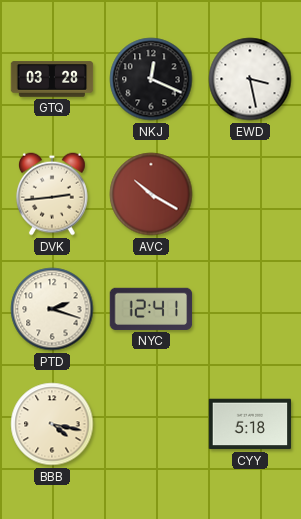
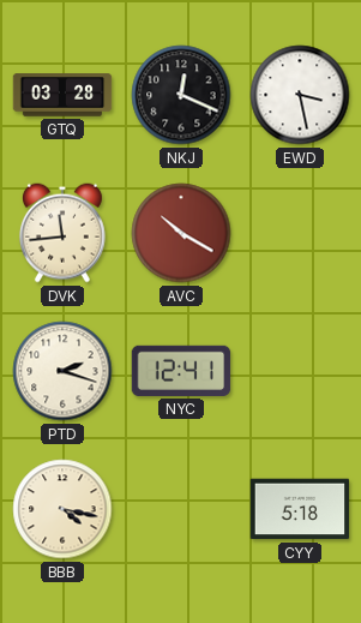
DVK: 2:44 -> 11:44 (62, 233)
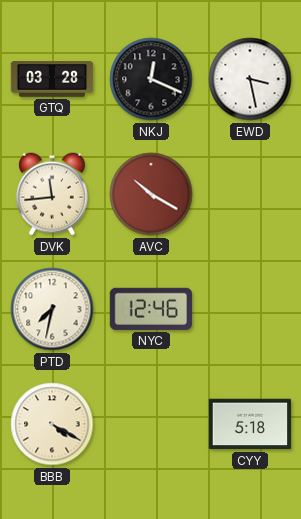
PTD: 2:18 -> 7:32 (52, 309)
NYC: 12:41 -> 12:46 (151, 309)
BBB: 4:17 -> 4:20 (52, 424)
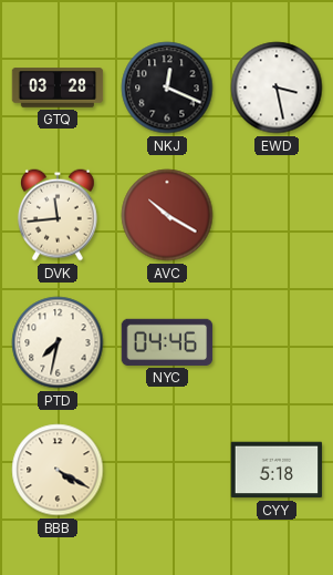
NYC: 12:46 -> 04:46 (167, 342)
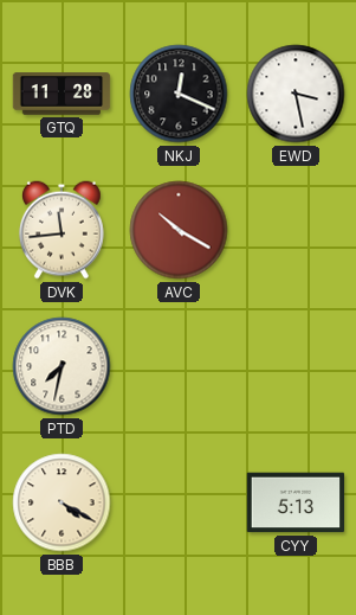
GTQ: 03:28 -> 11:28 (62, 94)
NYC: 04:46 -> none (167, 342)
CYY: 5:18 -> 5:13 (296, 502)
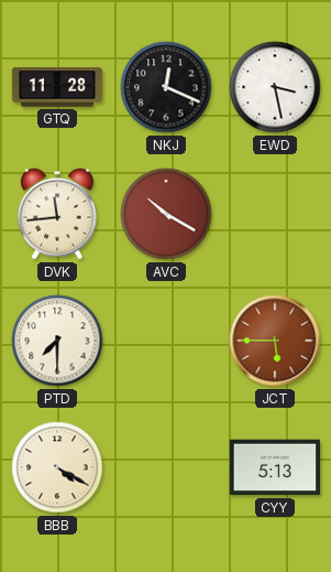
PTD: 7:32 -> 7:30 (57, 341)
JCT: none -> 5:45 (275, 341)
